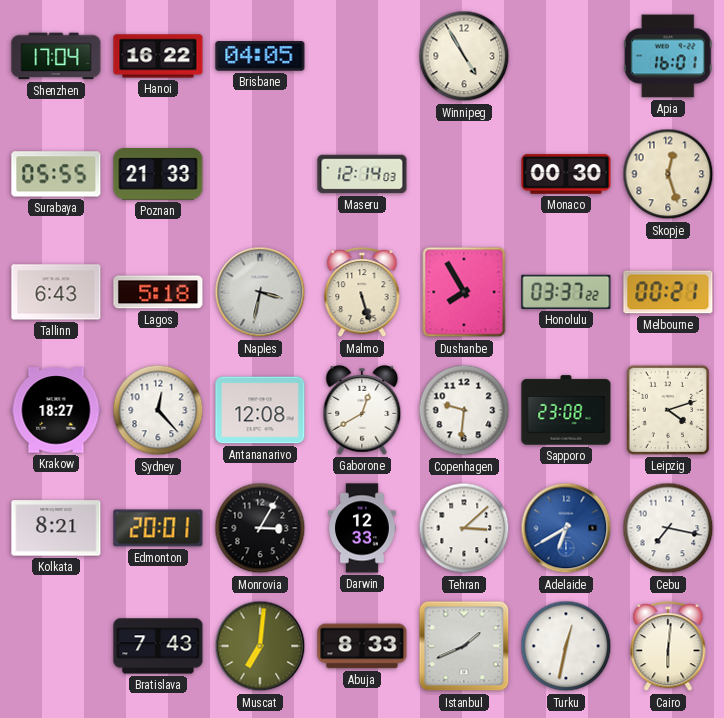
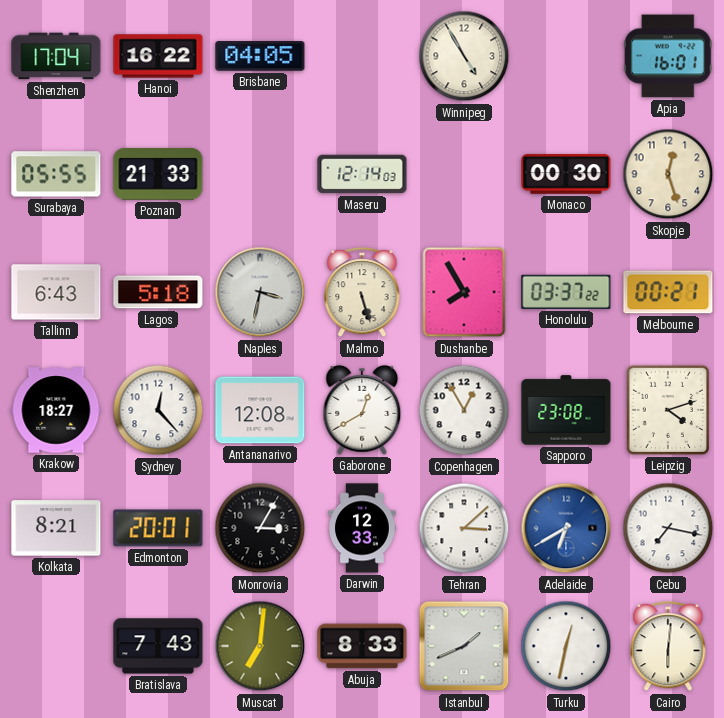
Copenhagen: 9:31 -> 12:55 (464, 410)
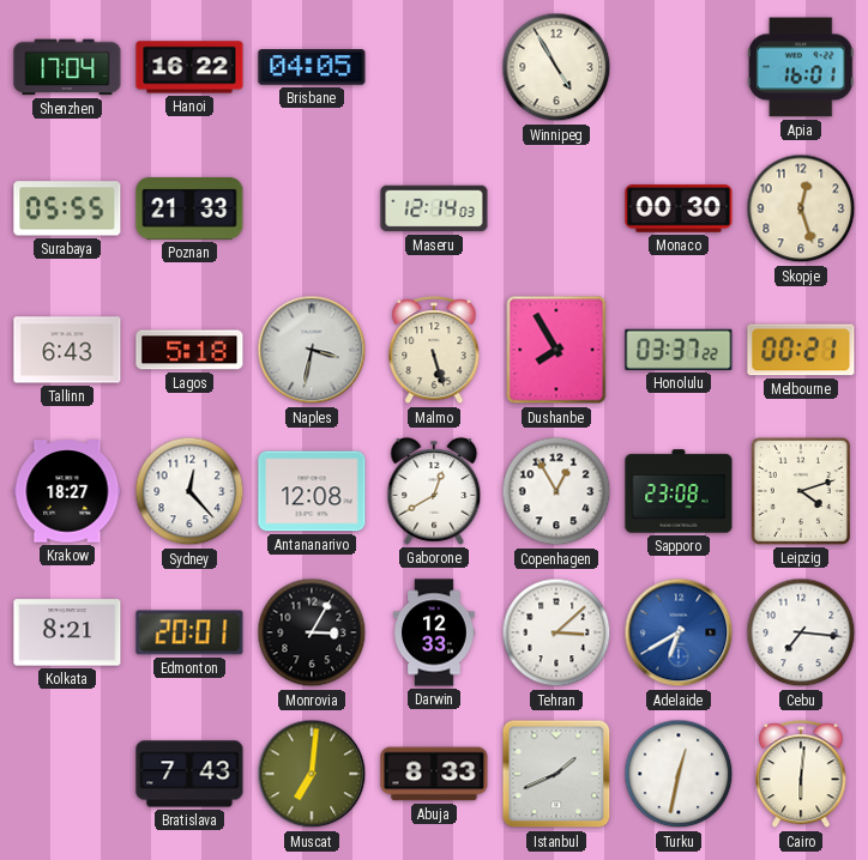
Cebu: 7:17 -> 7:16 (801, 632)
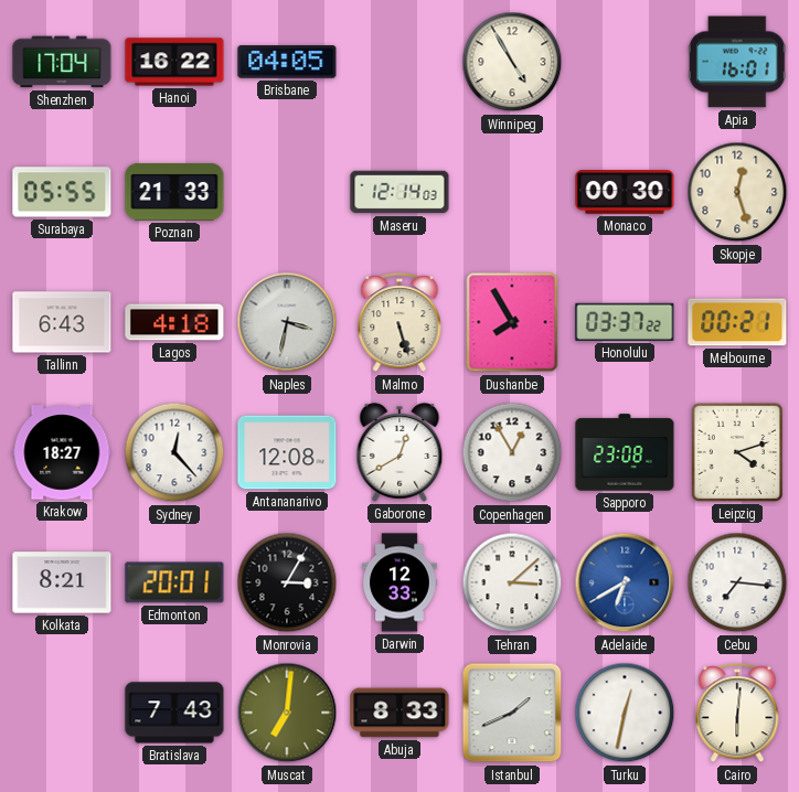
Lagos: 5:18 -> 4:18 (174, 322)
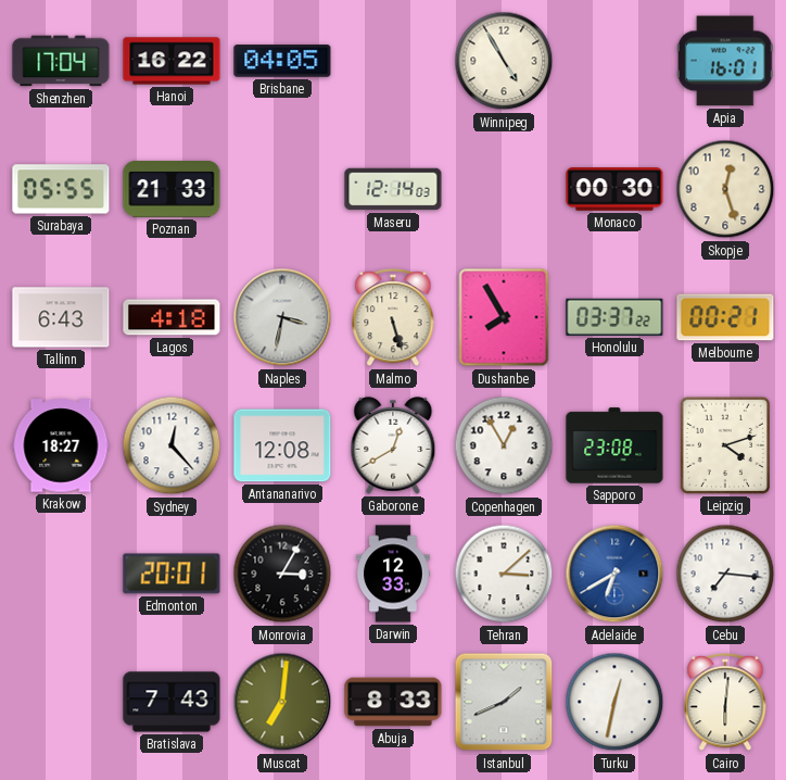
Kolkata: 8:21 -> none (62, 582)
